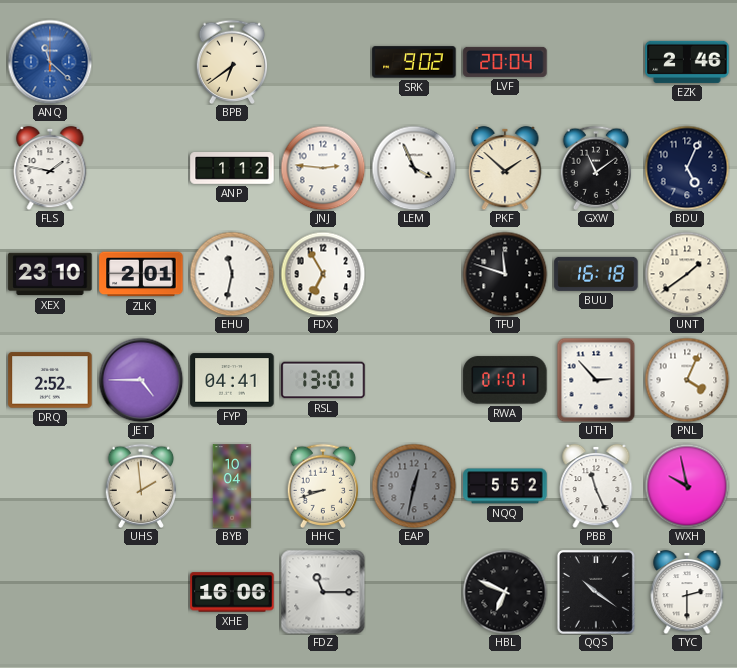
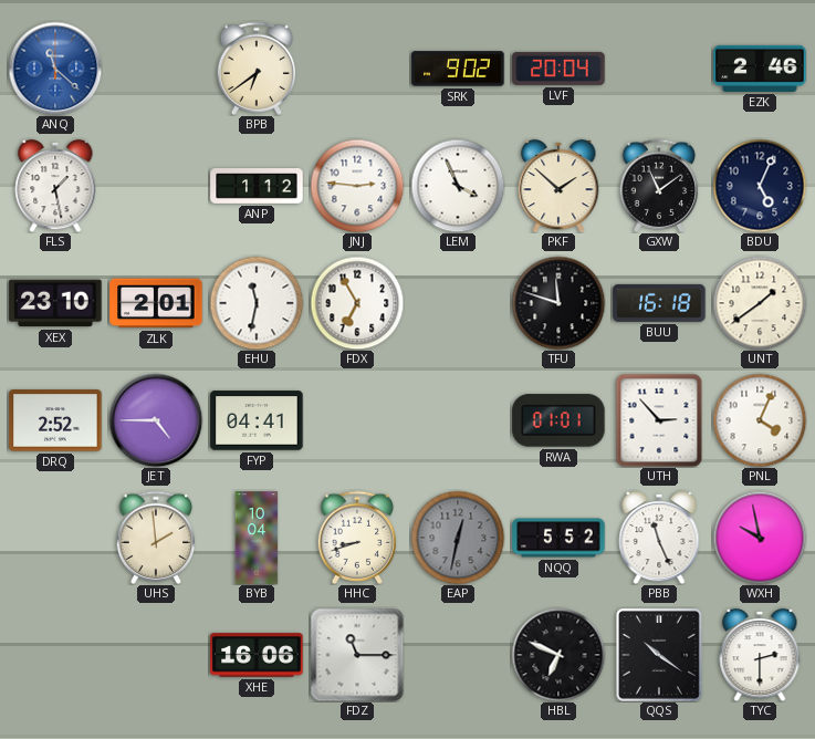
FLS: 1:47 -> 1:28 (55, 186)
RSL: 13:01 -> none (323, 380)
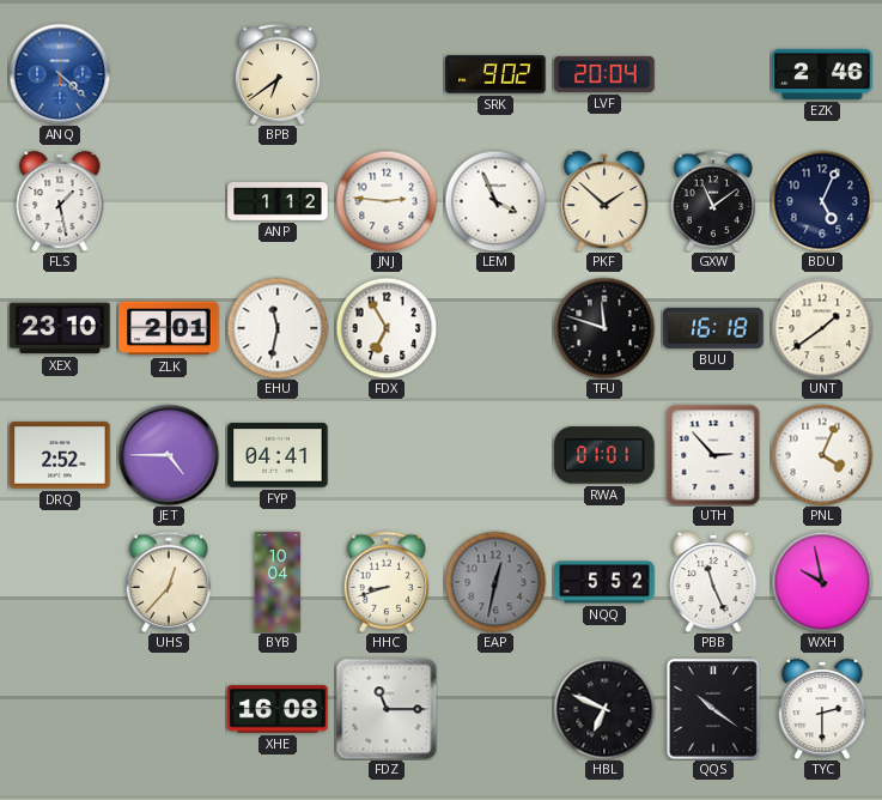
ANQ: 11:22 -> 4:22 (60, 74)
UHS: 1:59 -> 12:37 (169, 581)
XHE: 16:06 -> 16:08 (278, 709)
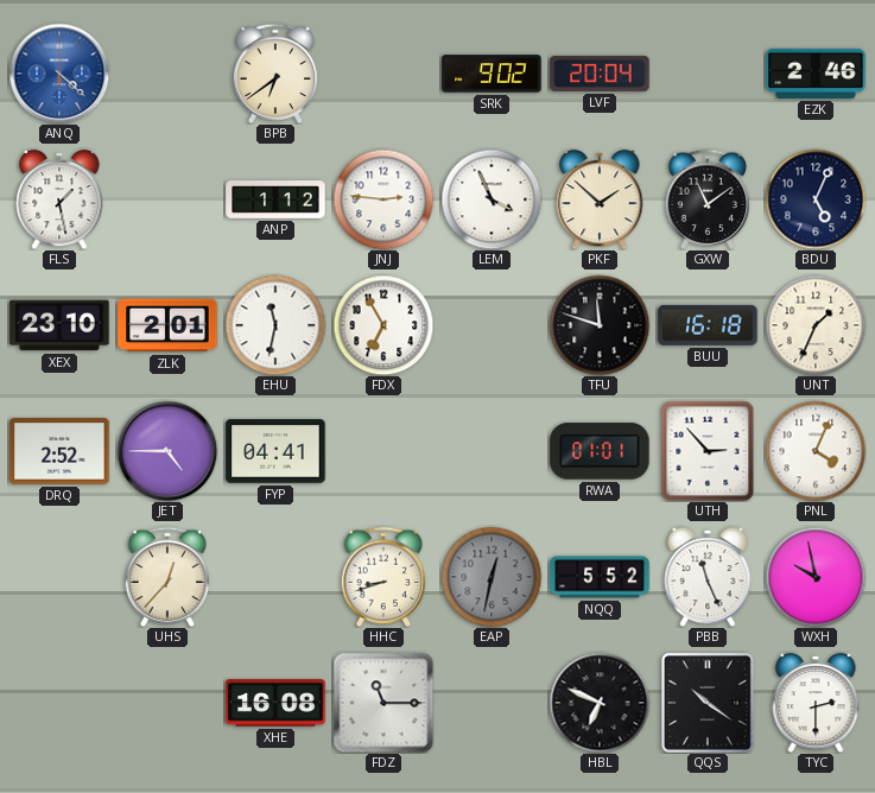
UNT: 1:39 -> 1:34 (816, 325)
BYB: 10:04 -> none (278, 582)
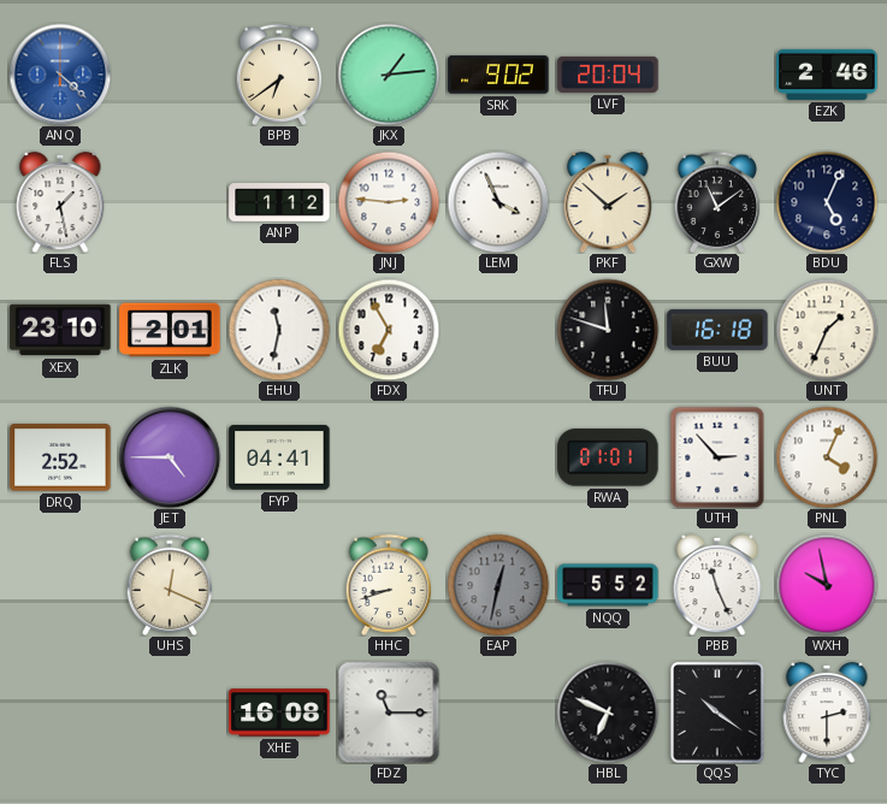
JKX: none -> 1:14 (389, 75)
UHS: 12:37 -> 12:19 (170, 584)
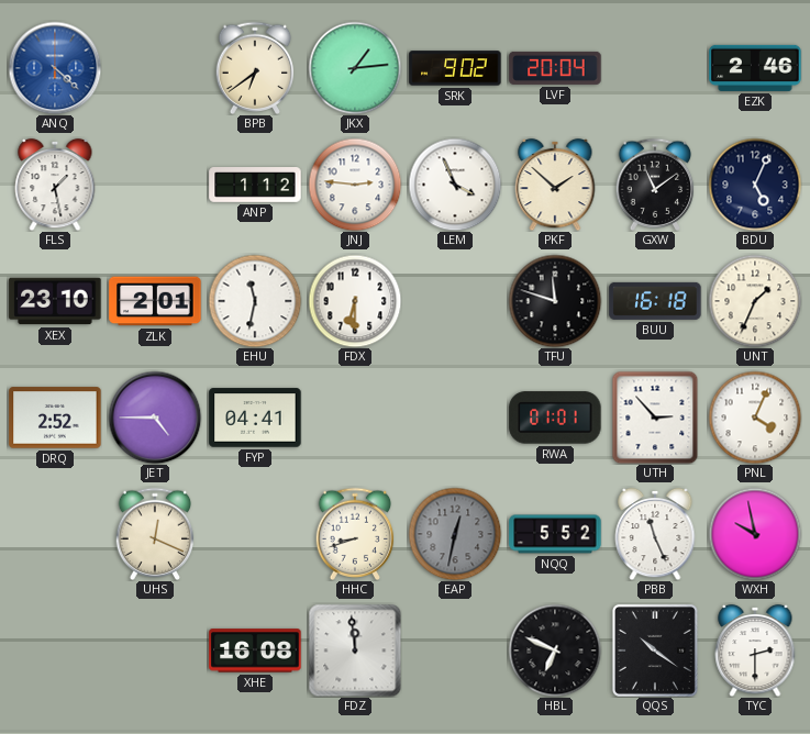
FDX: 6:55 -> 6:30 (355, 301)
FDZ: 11:15 -> 11:59 (355, 650)
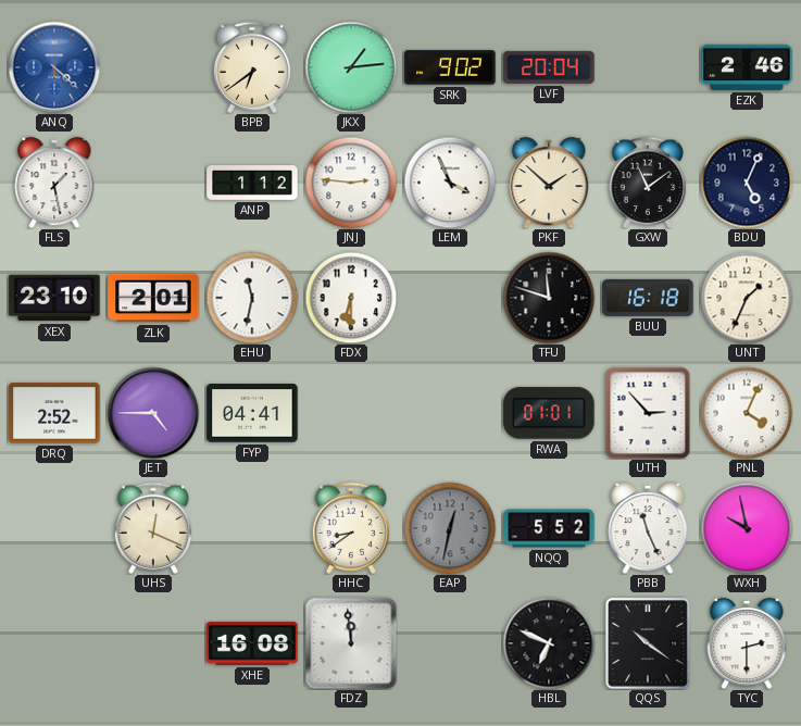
HHC: 8:42 -> 8:39 (351, 527)
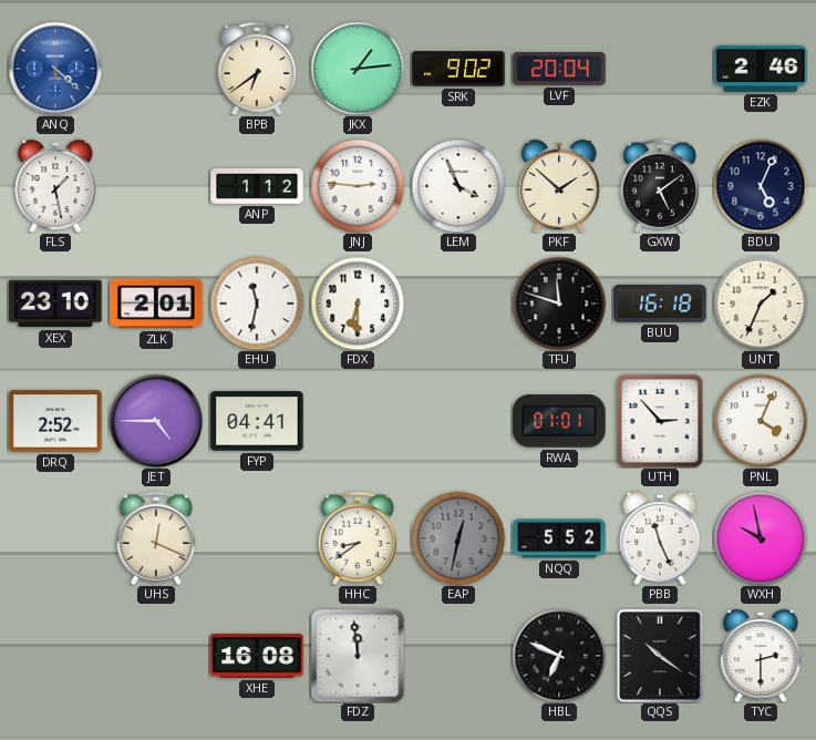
GXW: 11:09 -> 5:09 (660, 185)
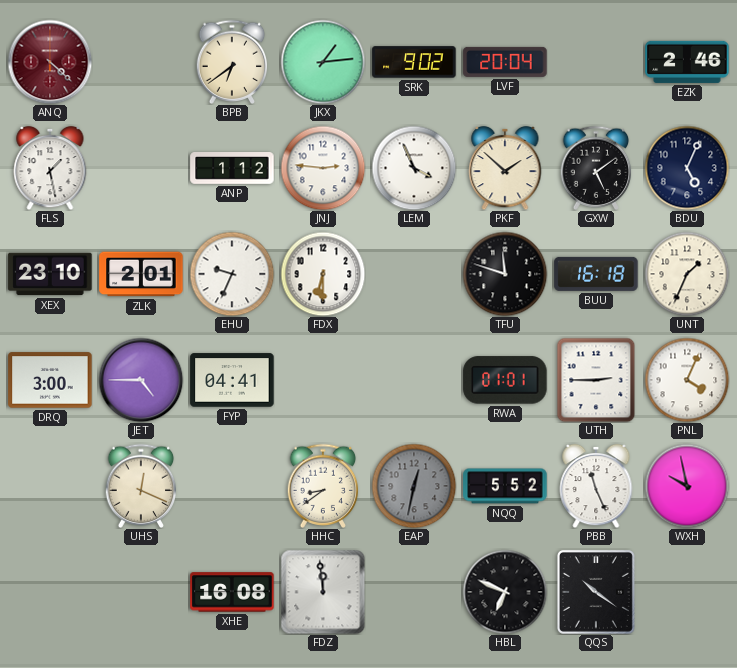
ANQ dial: blue -> burgundy (50, 62)
EHU: 11:32 -> 9:34 (232, 274)
DRQ: 2:52 -> 3:00 (50, 380)
UTH: 2:53 -> 2:45 (596, 380)
TYC: 2:30 -> none (761, 656)
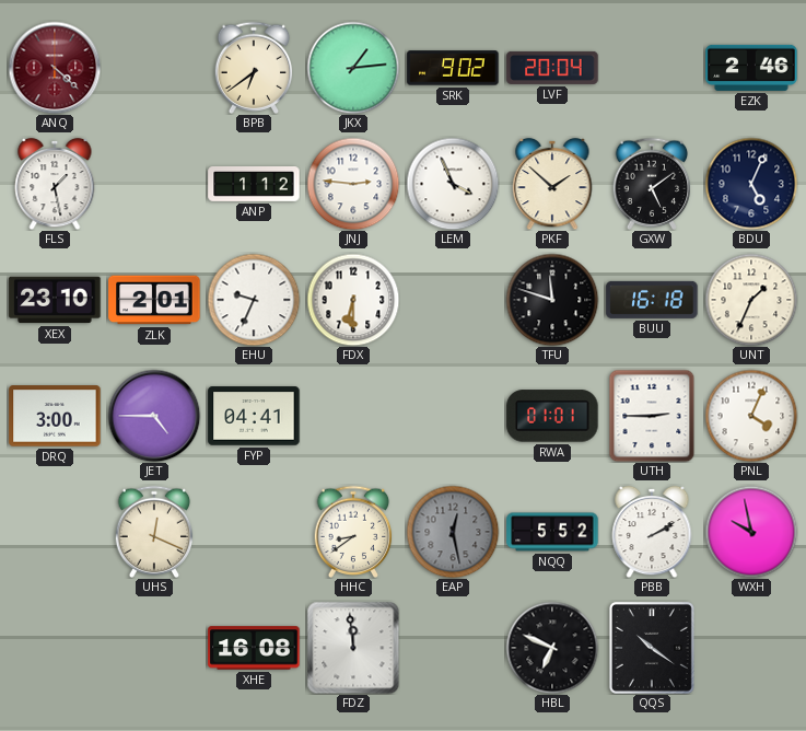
EAP: 12:32 -> 12:28 (453, 532)
PBB: 11:26 -> 2:10 (652, 532)
